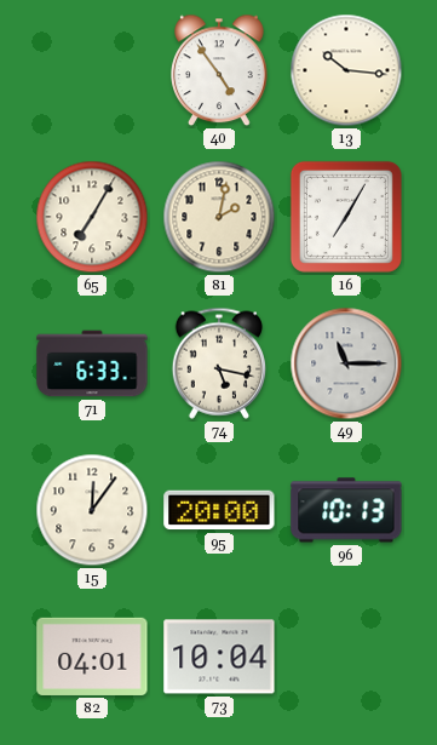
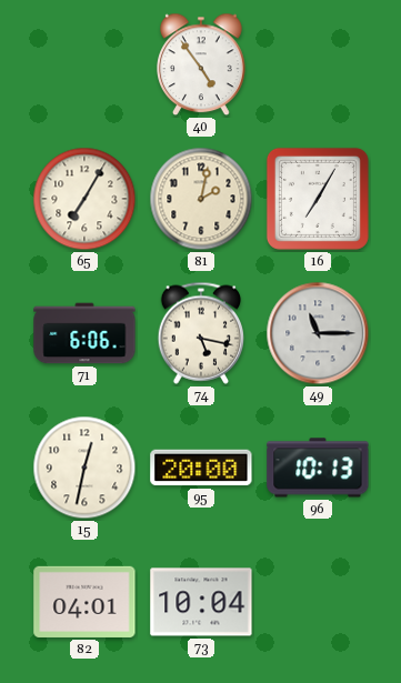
13: 10:16 -> none (346, 70)
71: 6:33 -> 6:06 (84, 333)
15: 12:06 -> 12:32 (84, 468)
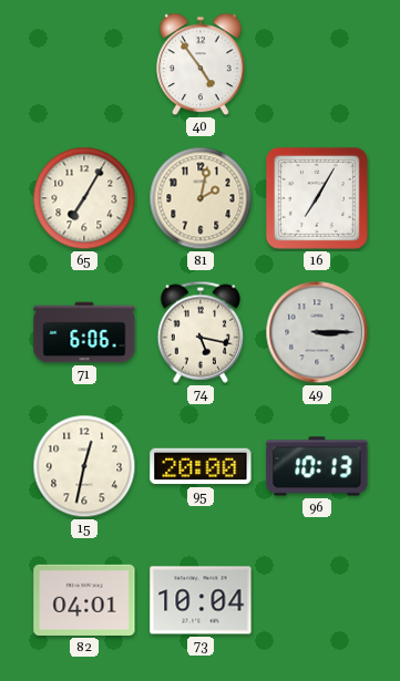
49: 11:15 -> 3:15 (317, 332)
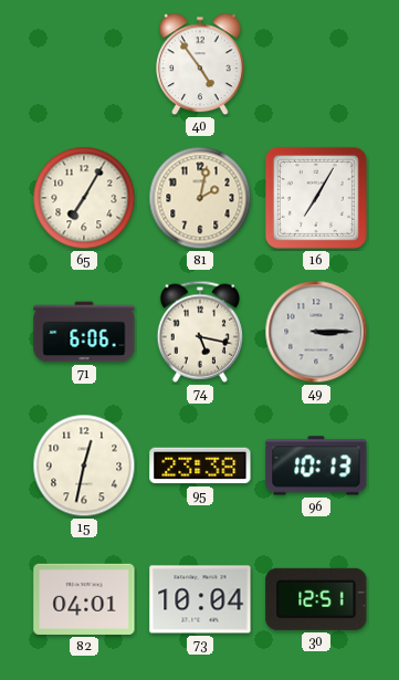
95: 20:00 -> 23:38 (200, 465)
30: none -> 12:51 (316, 599)
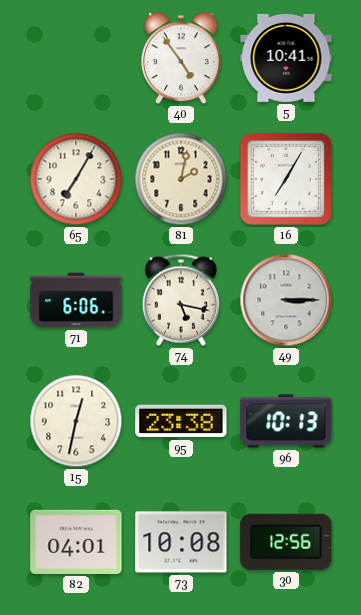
5: none -> 10:41 (286, 58)
73: 10:04 -> 10:08 (181, 542)
30: 12:51 -> 12:56 (286, 542)
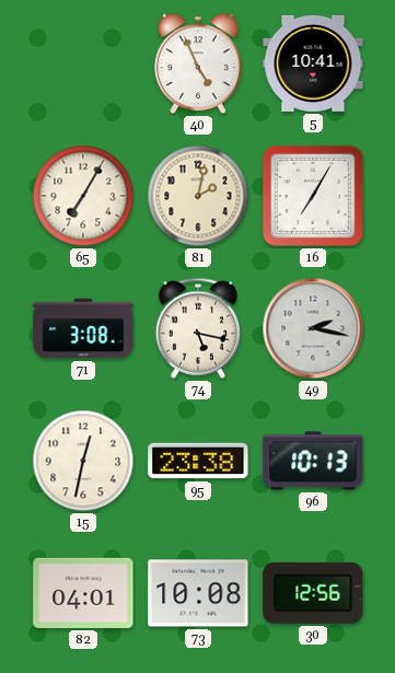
40: 4:54 -> 4:56 (199, 63)
71: 6:06 -> 3:08 (83, 328)
49: 3:15 -> 2:17 (313, 328)
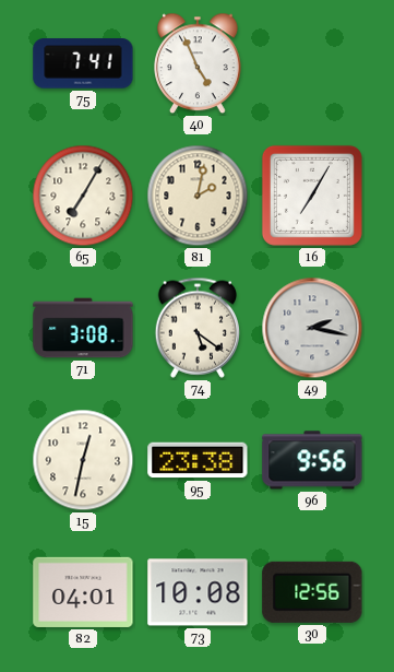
75: none -> 7:41 (83, 63)
5: 10:41 -> none (313, 63)
74: 5:17 -> 5:21 (196, 328)
96: 10:13 -> 9:56 (312, 460)
